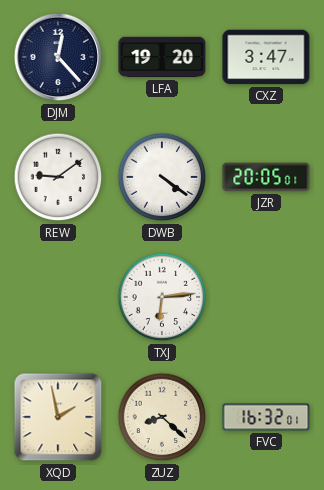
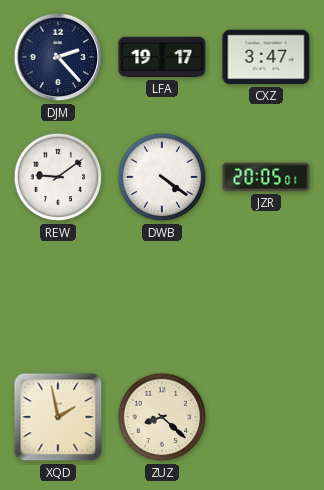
DJM: 12:23 -> 2:23 (58, 57)
LFA: 19:20 -> 19:17 (162, 57)
TXJ: 6:14 -> none (162, 297)
FVC: 16:32 -> none (266, 417)
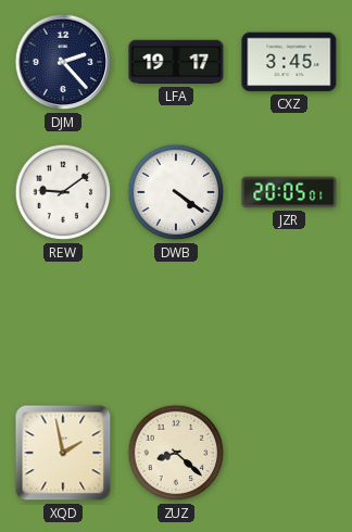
CXZ: 3:47 -> 3:45 (289, 62)
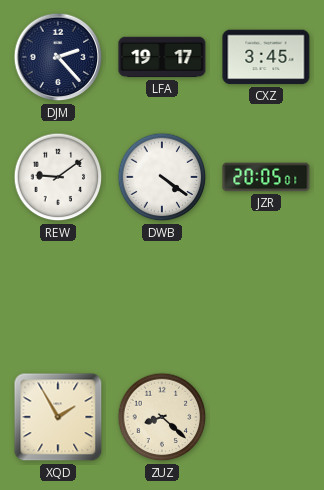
XQD: 1:58 -> 1:55 (58, 417)
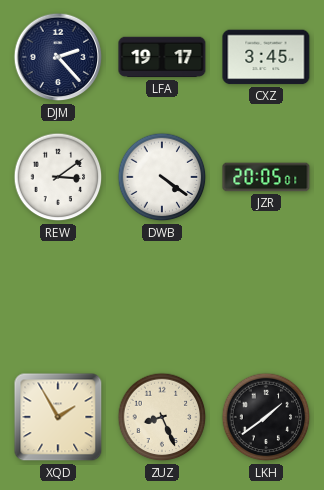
REW: 9:09 -> 3:09 (58, 177)
ZUZ: 8:22 -> 8:26 (162, 417)
LKH: none -> 1:39 (266, 417)
